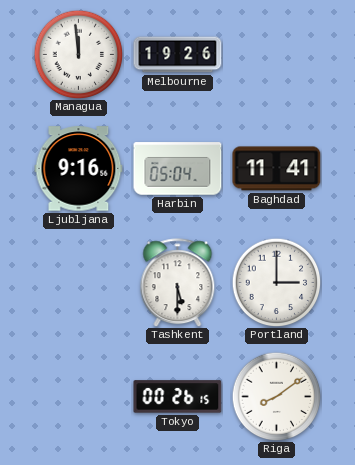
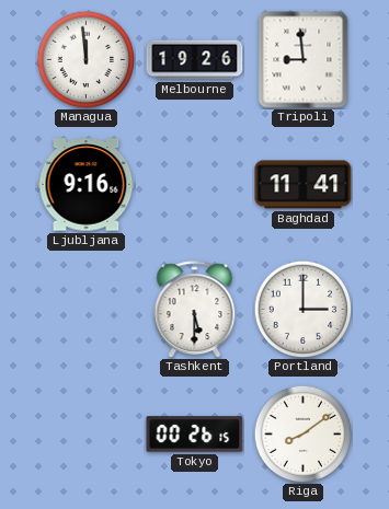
Tripoli: none -> 8:59 (304, 60)
Harbin: 05:04 -> none (178, 169)
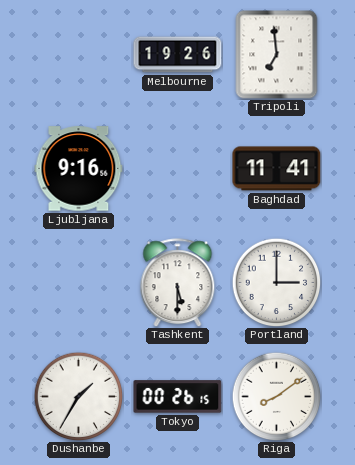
Managua: 11:59 -> none (85, 59)
Tripoli: 8:59 -> 6:59 (277, 55)
Dushanbe: none -> 1:35 (78, 396)
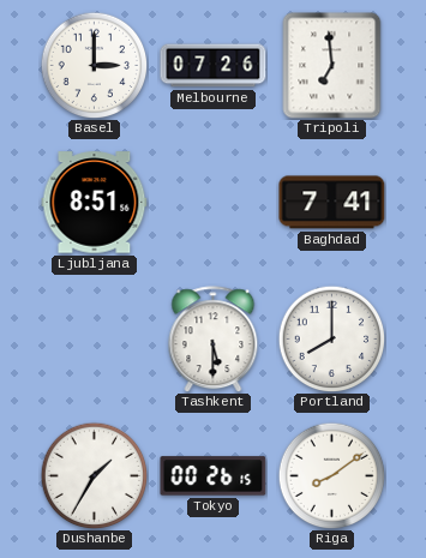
Basel: none -> 3:00 (94, 65)
Melbourne: 19:26 -> 07:26 (214, 66)
Ljubljana: 9:16 -> 8:51 (95, 203)
Baghdad: 11:41 -> 7:41 (332, 203)
Portland: 3:00 -> 8:00 (331, 338)
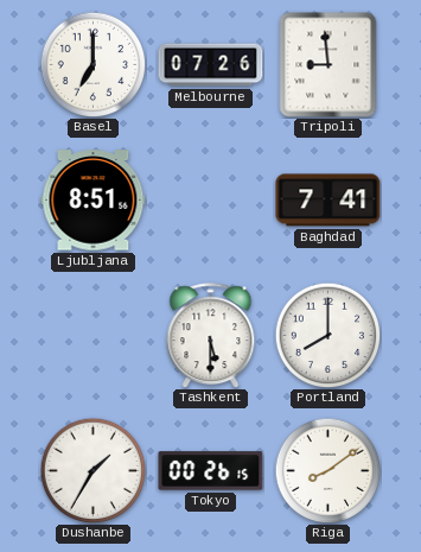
Basel: 3:00 -> 7:00 (93, 64)
Tripoli: 6:59 -> 8:59 (328, 65)
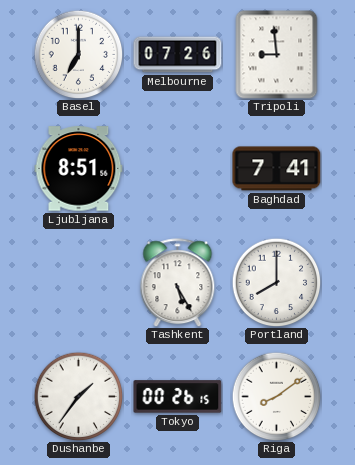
Tashkent: 5:30 -> 5:25 (178, 283)
Dushanbe: 1:35 -> 1:36 (78, 396)
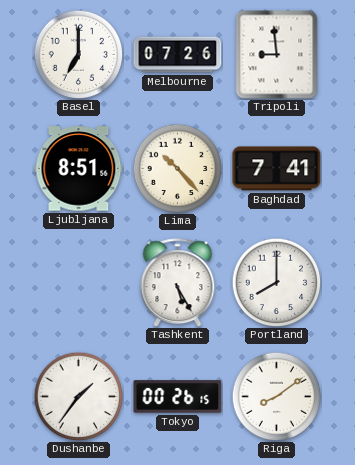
Lima: none -> 10:23 (177, 168)
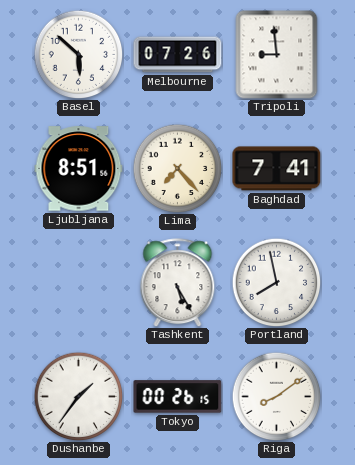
Basel: 7:00 -> 5:52 (78, 54)
Lima: 10:23 -> 7:23 (177, 168)
Portland: 8:00 -> 7:58 (276, 282)
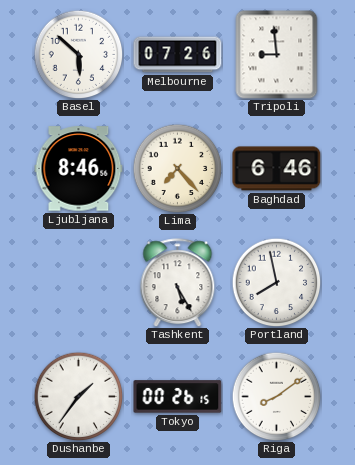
Ljubljana: 8:51 -> 8:46 (79, 169)
Baghdad: 7:41 -> 6:46 (277, 169)
